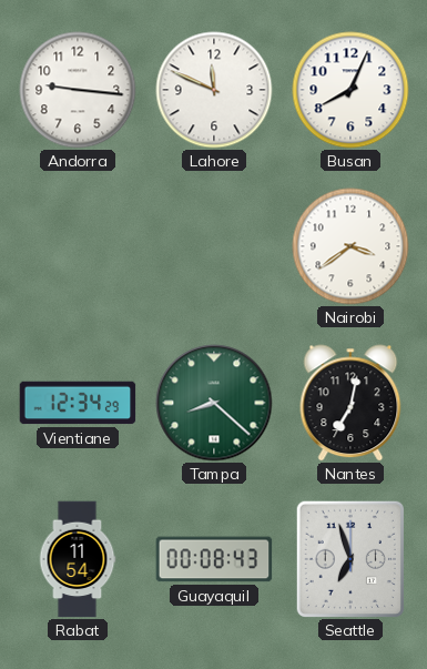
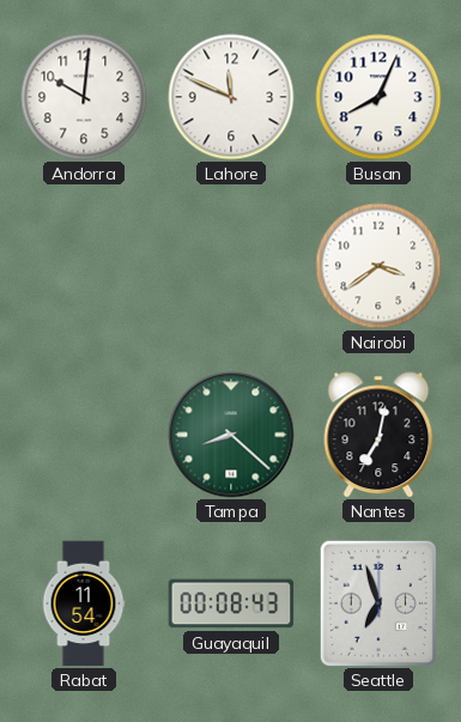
Andorra: 9:16 -> 10:01 (84, 97)
Vientiane: 12:34 -> none (78, 403)
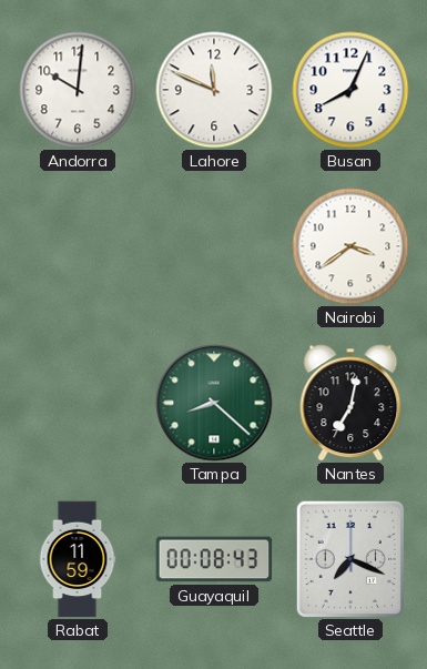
Rabat: 11:54 -> 11:59 (78, 559)
Seattle: 6:57 -> 7:19 (350, 558)
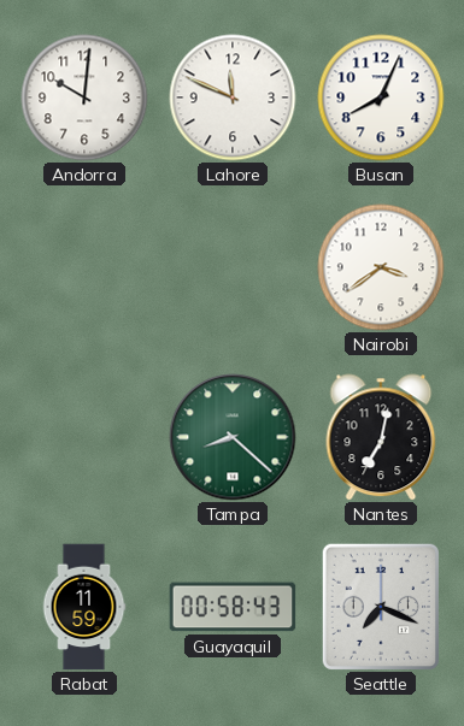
Guayaquil: 00:08 -> 00:58 (233, 607)
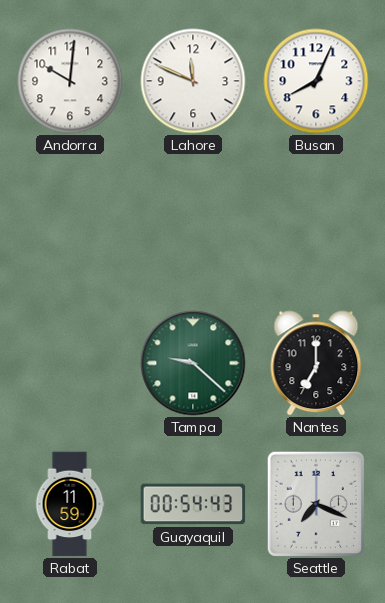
Nairobi: 3:39 -> none (381, 267)
Tampa: 8:22 -> 9:22 (193, 363)
Nantes: 7:02 -> 7:00 (316, 363)
Guayaquil: 00:58 -> 00:54 (193, 504)
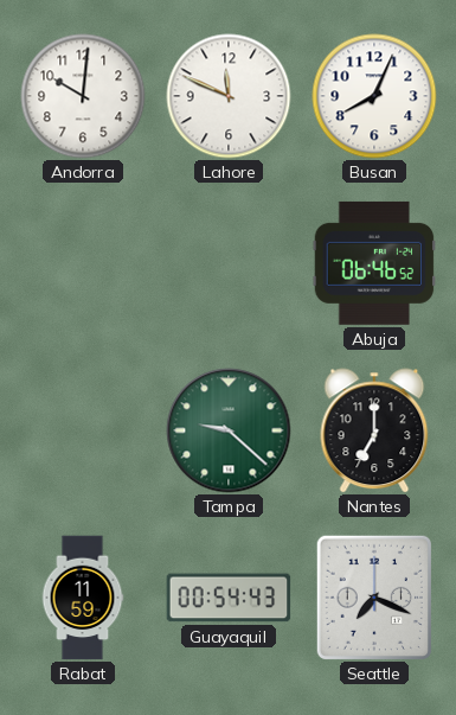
Abuja: none -> 06:46 (374, 263)
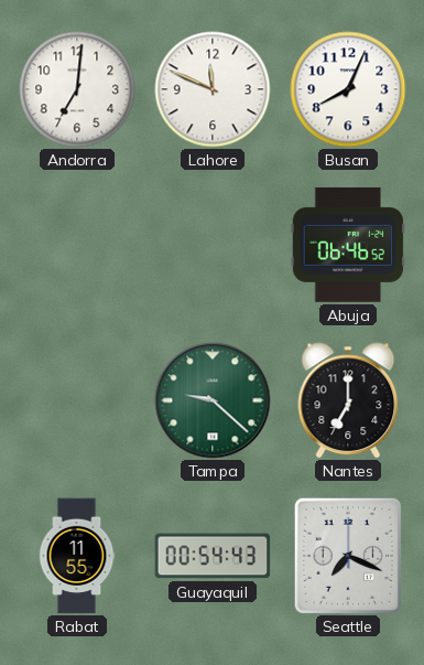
Andorra: 10:01 -> 7:01 (77, 89)
Rabat: 11:59 -> 11:55 (77, 556)
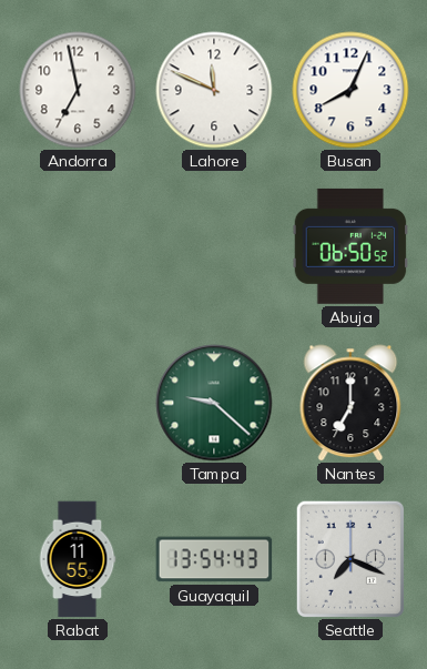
Andorra: 7:01 -> 6:58 (78, 90)
Abuja: 06:46 -> 06:50 (350, 246)
Guayaquil: 00:54 -> 13:54 (214, 559)
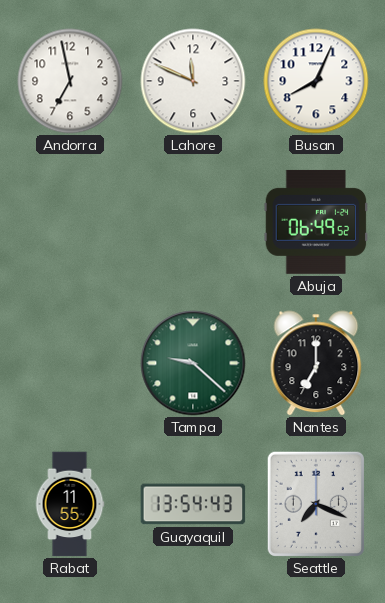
Abuja: 06:50 -> 06:49 (316, 222)
